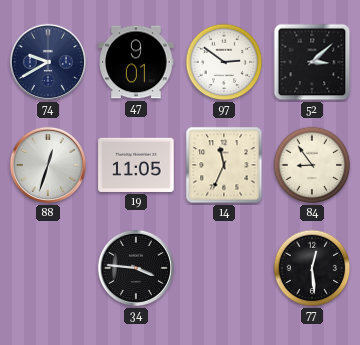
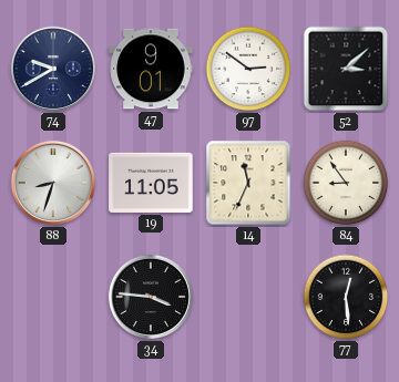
88: 12:33 -> 8:33 (53, 183)
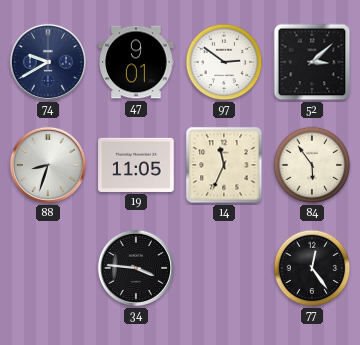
84: 8:54 -> 5:54 (312, 165)
77: 12:29 -> 12:24 (312, 268)
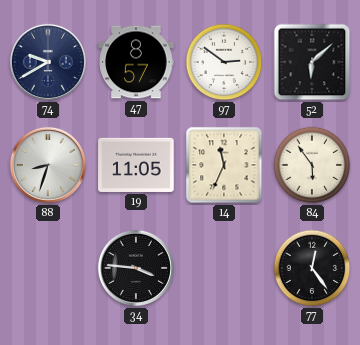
47: 9:01 -> 8:57 (136, 62)
52: 3:08 -> 6:08 (312, 62)
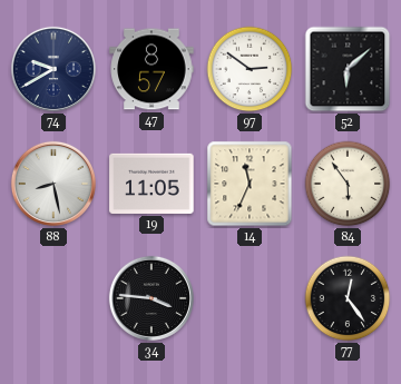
88: 8:33 -> 8:28 (53, 184)
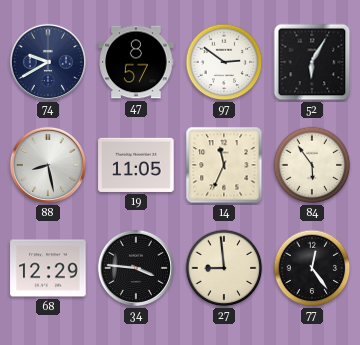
52: 6:08 -> 6:05 (312, 62)
68: none -> 12:29 (48, 268)
27: none -> 8:59 (224, 268)
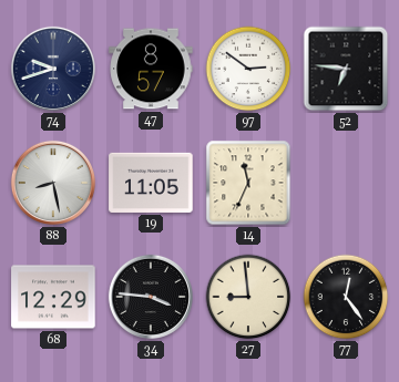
74: 9:40 -> 9:42 (53, 69)
52: 6:05 -> 6:46 (346, 69)
84: 5:54 -> none (312, 165)
